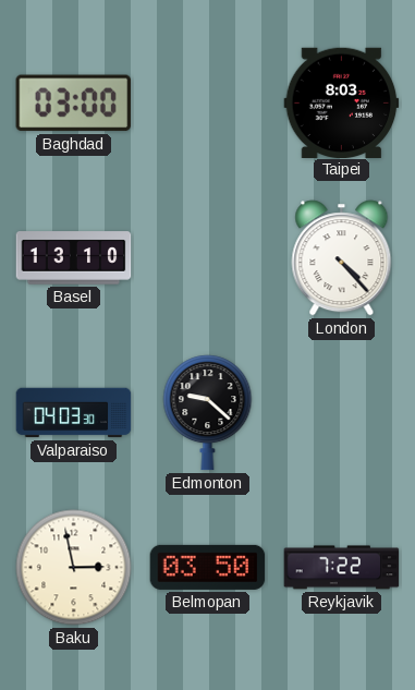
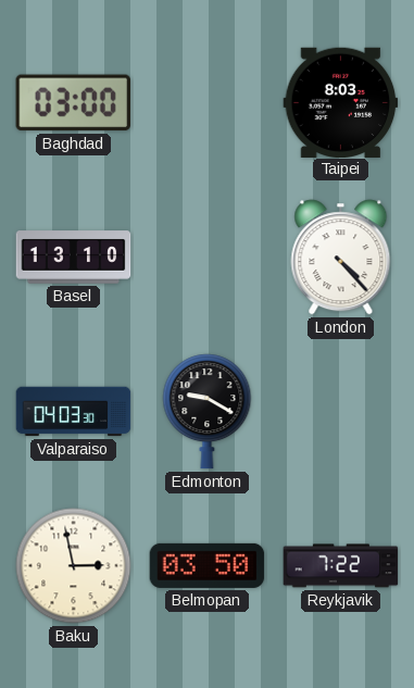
Edmonton: 9:22 -> 9:20 (208, 412)
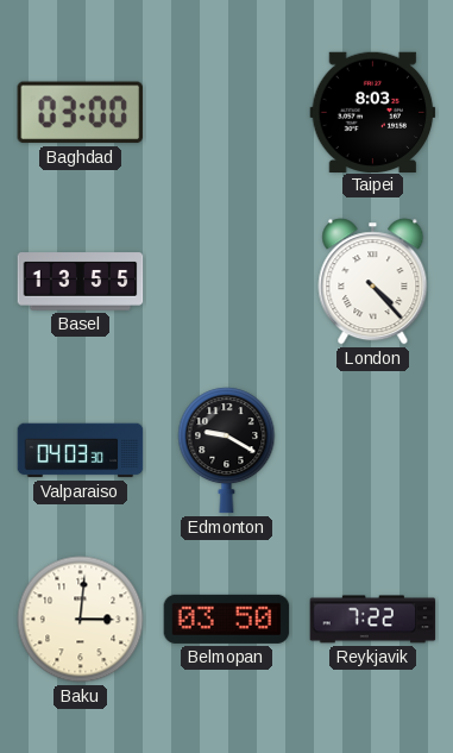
Basel: 13:10 -> 13:55 (81, 282)
Baku: 2:58 -> 3:01 (81, 620)
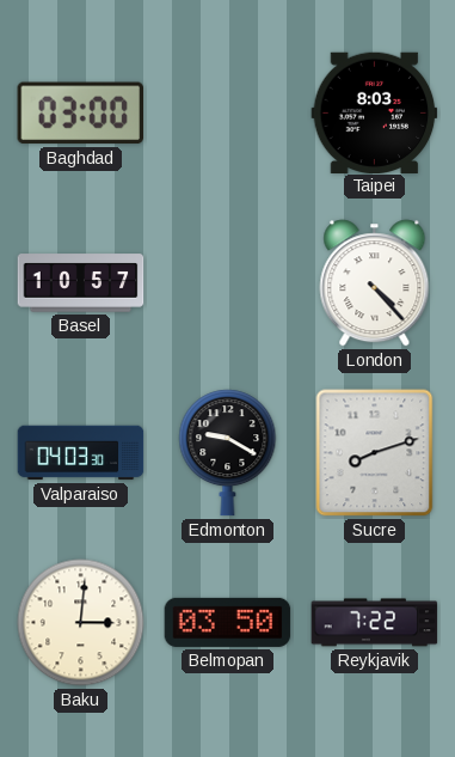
Basel: 13:55 -> 10:57 (81, 283)
Sucre: none -> 8:12 (375, 453)
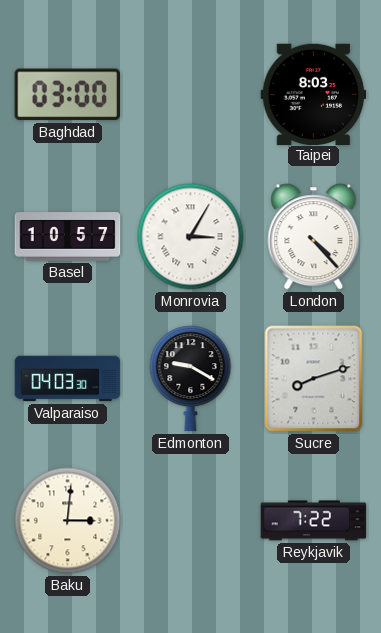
Monrovia: none -> 3:05 (191, 237)
Belmopan: 03:50 -> none (228, 622)
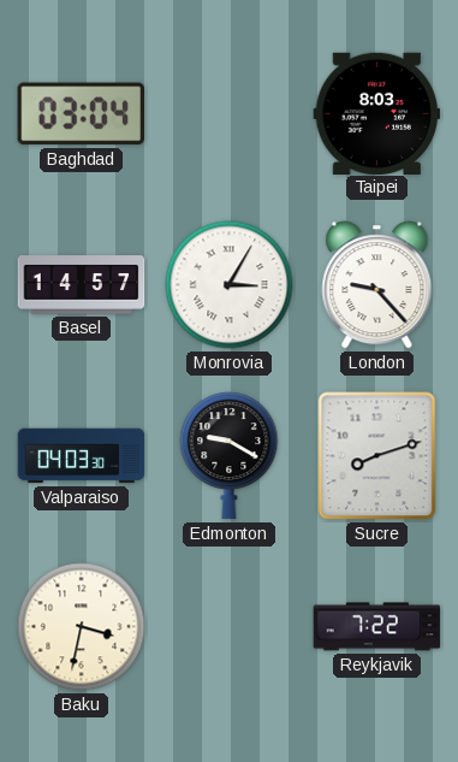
Baghdad: 03:00 -> 03:04 (81, 114)
Basel: 10:57 -> 14:57 (82, 285)
London: 4:23 -> 9:23 (377, 285)
Baku: 3:01 -> 3:32 (82, 627)
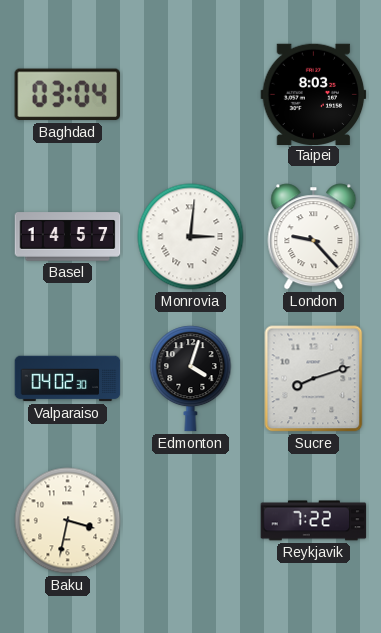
Monrovia: 3:05 -> 3:01 (191, 237)
Valparaiso: 04:03 -> 04:02 (68, 379)
Edmonton: 9:20 -> 4:03 (191, 379)
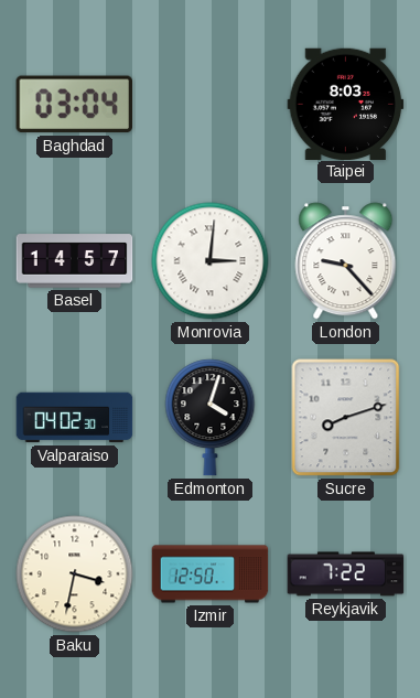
Izmir: none -> 12:50 (211, 574)
